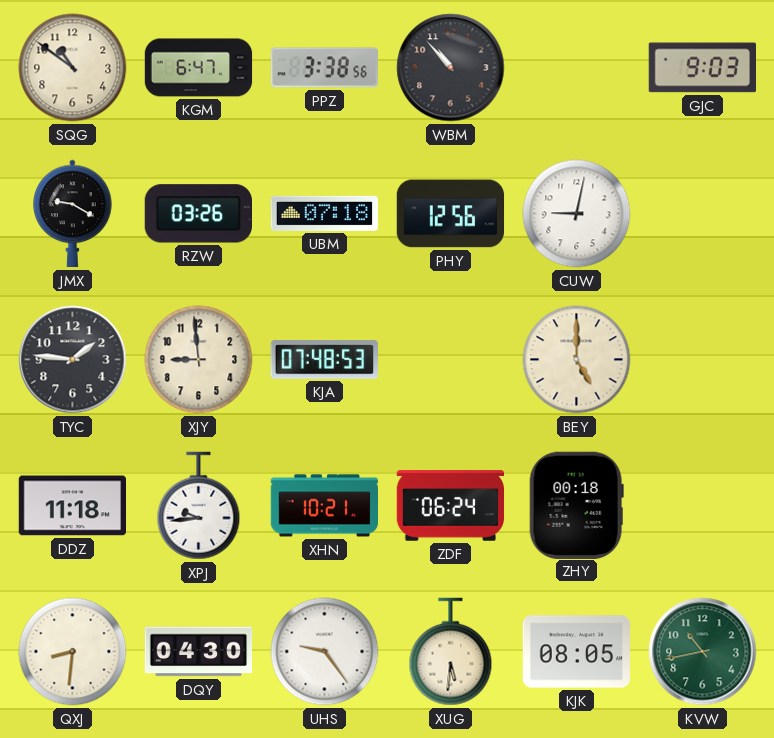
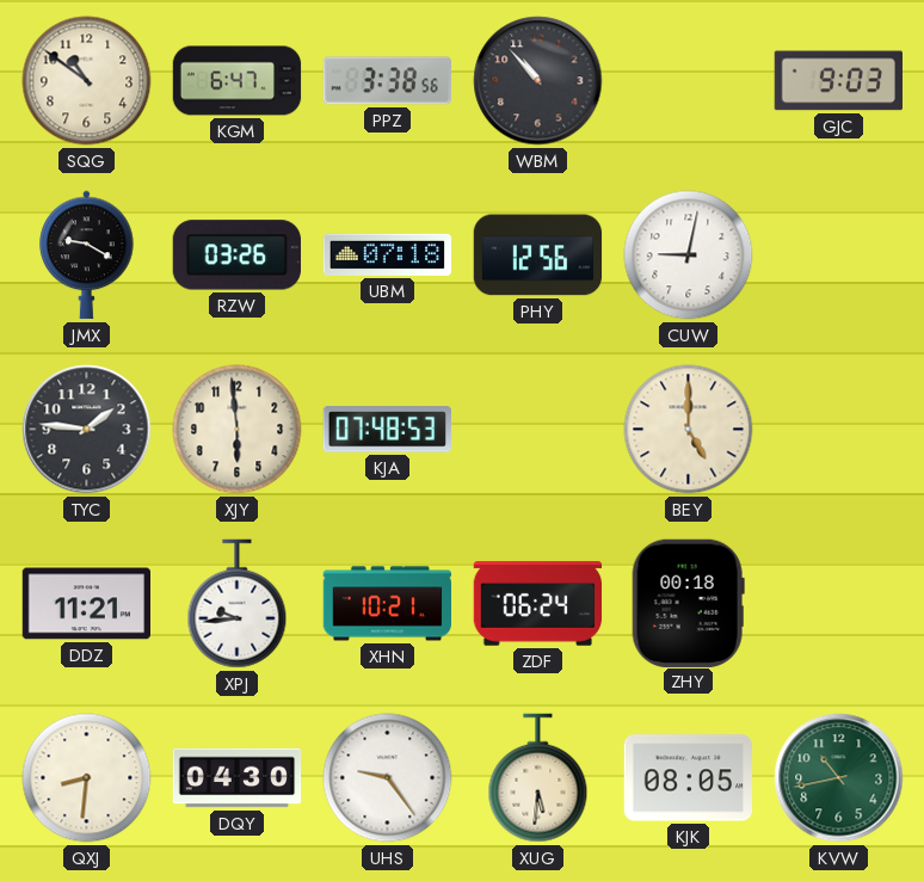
XJY: 8:59 -> 5:59 (238, 430)
DDZ: 11:18 -> 11:21 (86, 604)
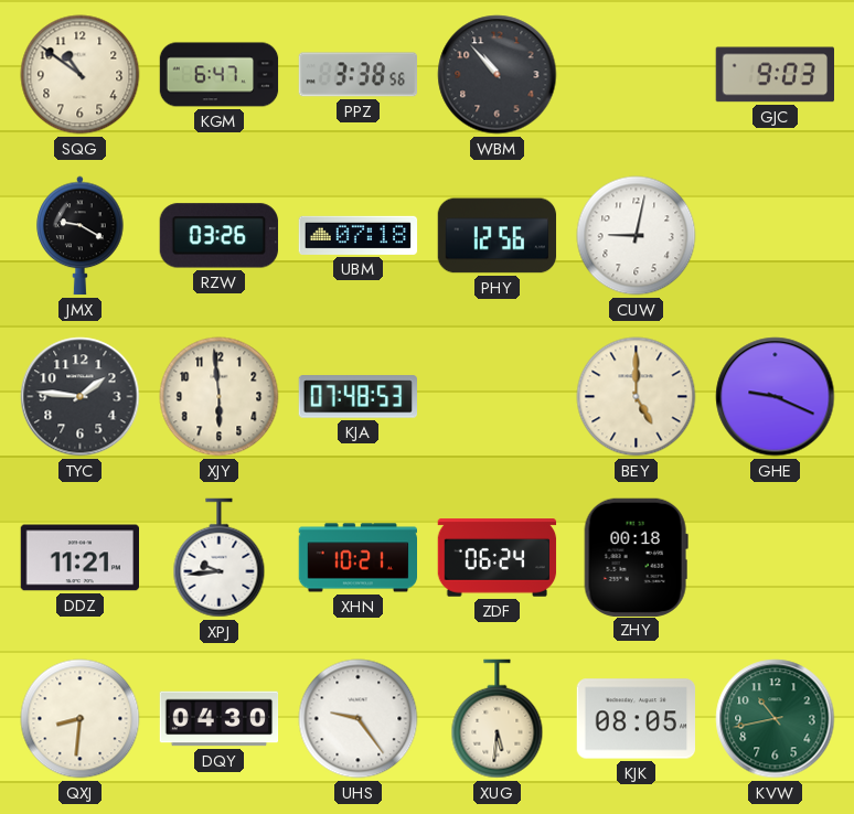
GHE: none -> 9:19 (776, 397)
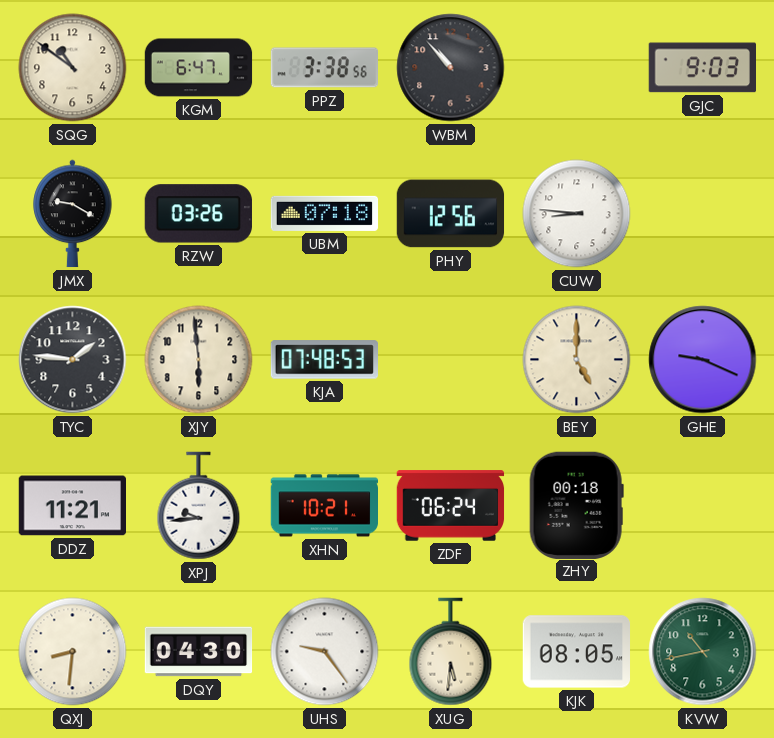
CUW: 9:02 -> 8:46 (577, 214)
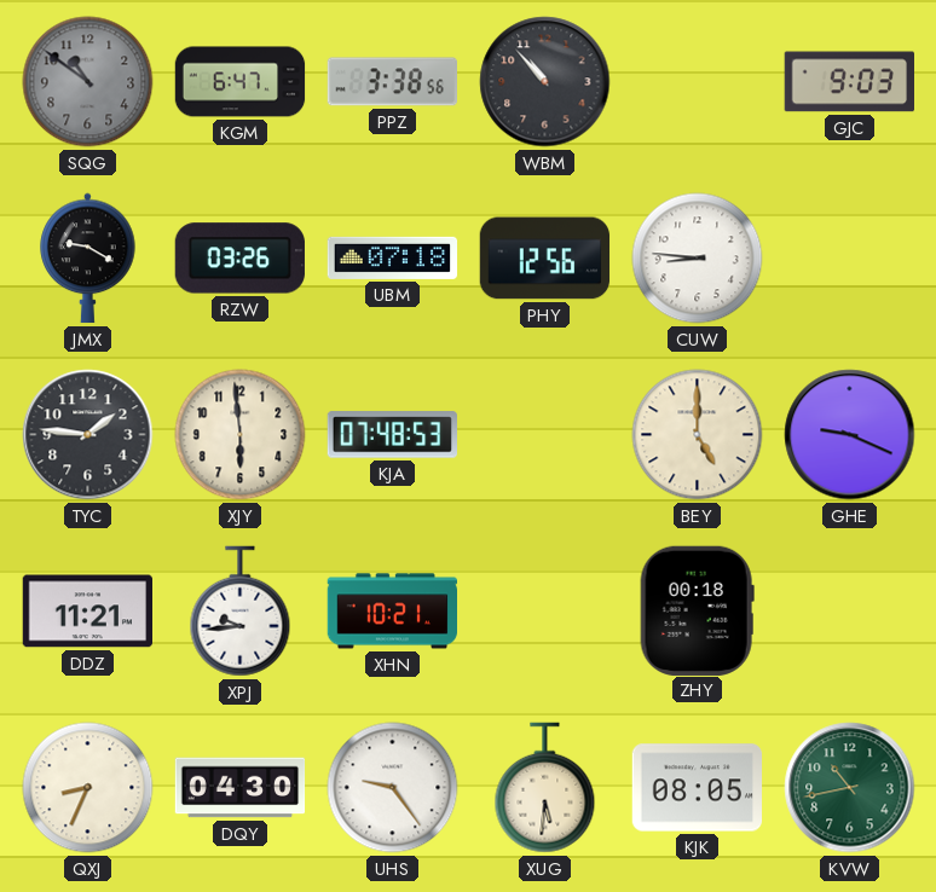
SQG dial: cream -> grey (88, 82)
ZDF: 06:24 -> none (451, 506)
QXJ: 8:31 -> 8:34 (88, 788)
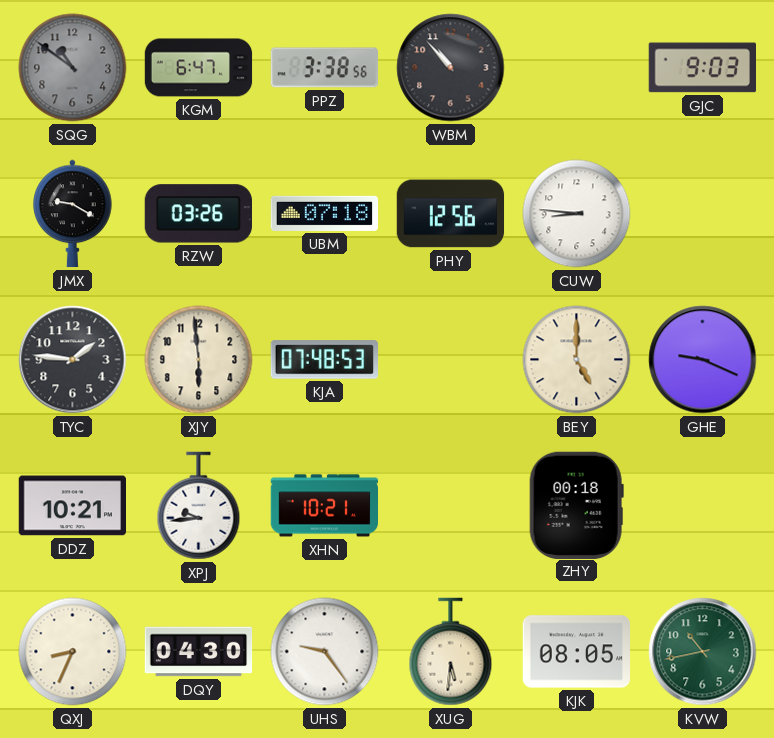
DDZ: 11:21 -> 10:21 (72, 506)
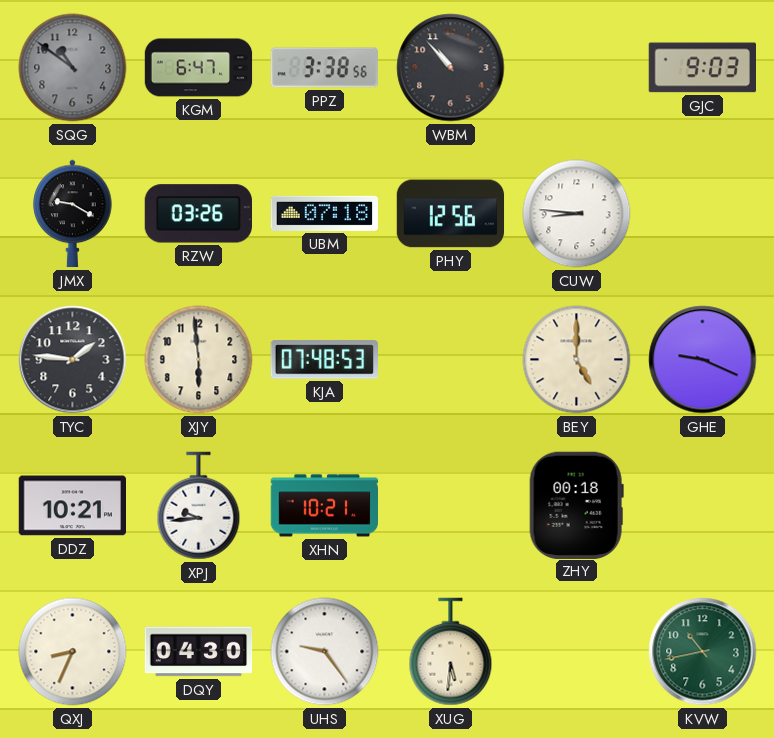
KJK: 08:05 -> none (577, 652)
